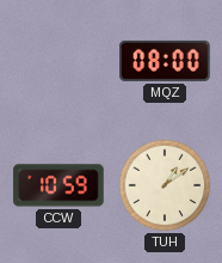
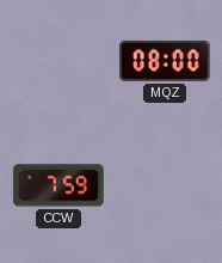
CCW: 10:59 -> 7:59 (58, 185)
TUH: 1:09 -> none (165, 185)
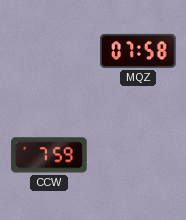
MQZ: 08:00 -> 07:58 (138, 51)
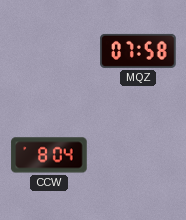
CCW: 7:59 -> 8:04 (49, 155)
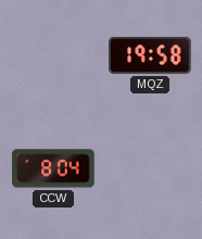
MQZ: 07:58 -> 19:58 (150, 55)
